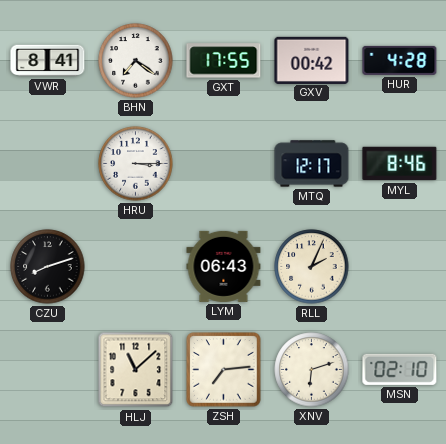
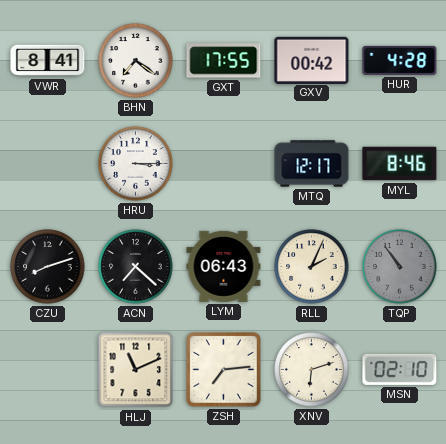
ACN: none -> 7:22 (136, 267)
TQP: none -> 10:54 (400, 267)
HLJ: 11:08 -> 11:11 (136, 370)
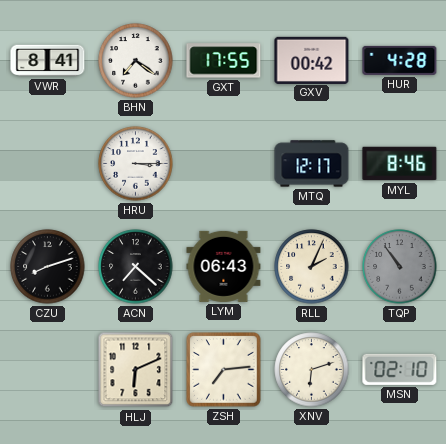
HLJ: 11:11 -> 6:11 (136, 370)
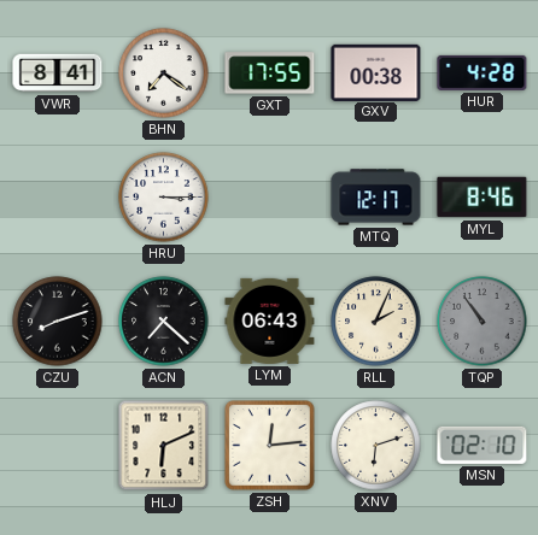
GXV: 00:42 -> 00:38 (376, 72)
ZSH: 7:14 -> 12:14 (270, 446)
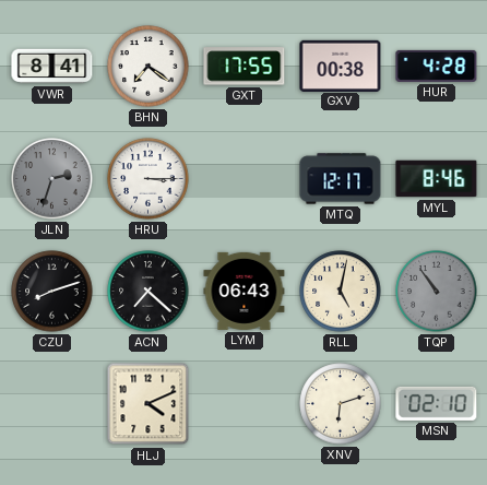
JLN: none -> 2:33 (52, 179)
RLL: 2:04 -> 5:02 (341, 292)
HLJ: 6:11 -> 4:11 (149, 404)
ZSH: 12:14 -> none (270, 446)
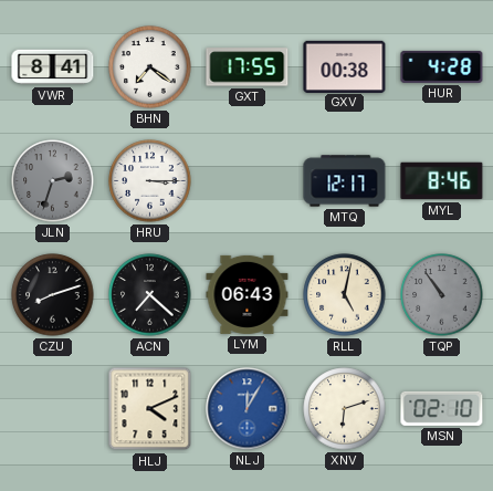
NLJ: none -> 12:05 (248, 409)
